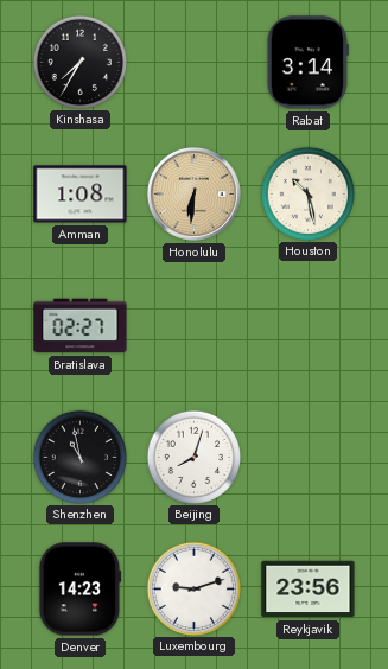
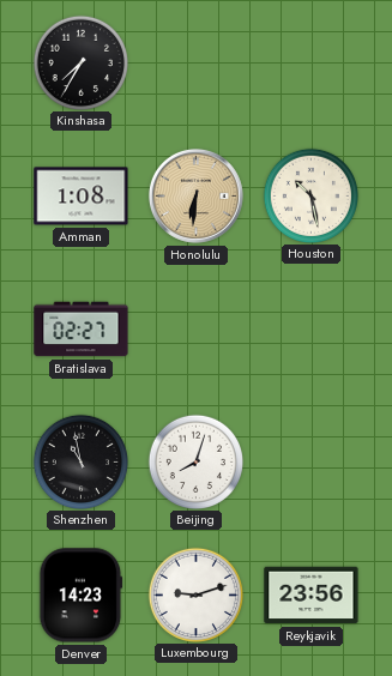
Rabat: 3:14 -> none (307, 63)
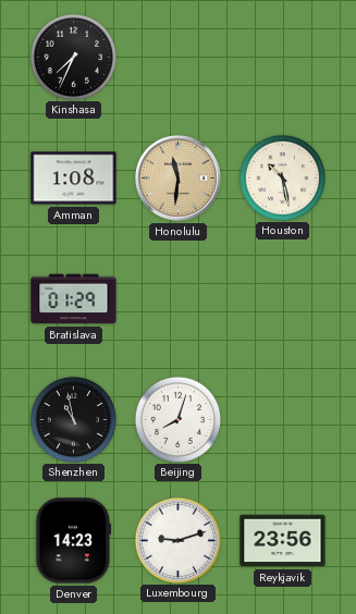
Kinshasa: 7:35 -> 7:34 (73, 57)
Honolulu: 6:31 -> 11:31 (177, 177)
Bratislava: 02:27 -> 01:29 (74, 299)
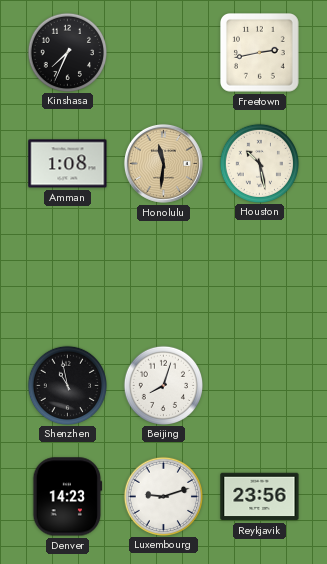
Freetown: none -> 2:43 (260, 53)
Bratislava: 01:29 -> none (74, 299)
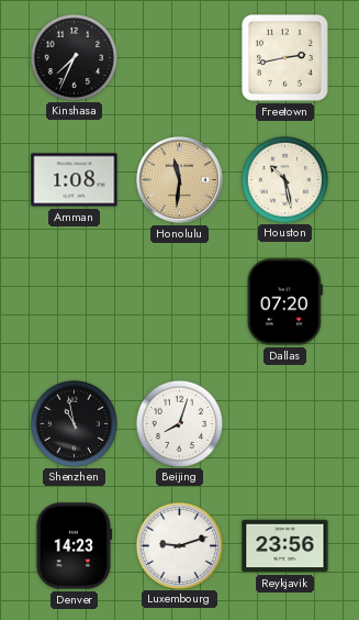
Dallas: none -> 07:20 (284, 302)
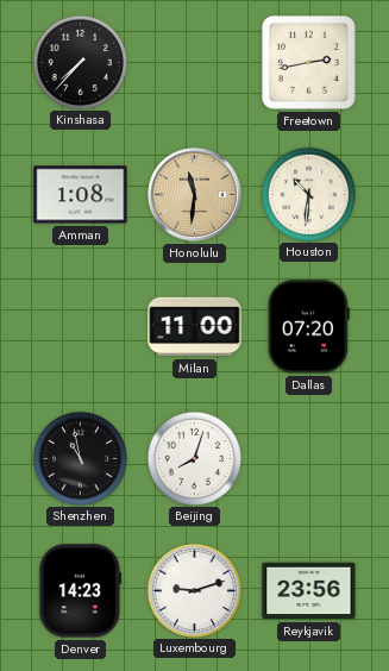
Kinshasa: 7:34 -> 7:37 (80, 62)
Houston: 10:28 -> 10:31 (308, 194)
Milan: none -> 11:00 (195, 327)
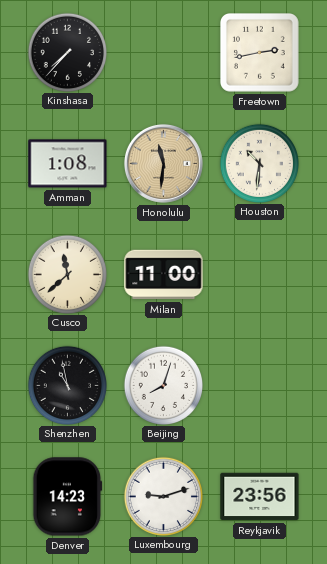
Cusco: none -> 11:38 (67, 274)
Dallas: 07:20 -> none (308, 327)
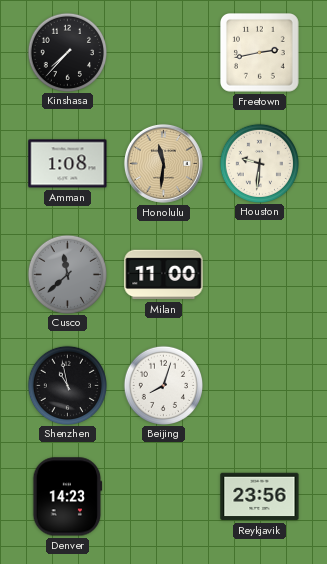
Houston: 10:31 -> 9:31 (259, 163)
Cusco dial: cream -> grey (67, 274)
Luxembourg: 9:12 -> none (163, 496)
